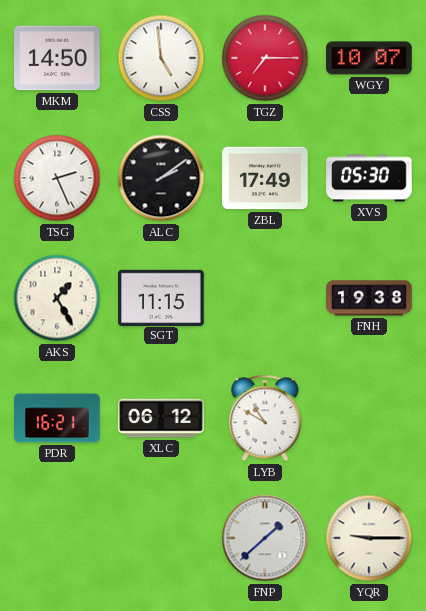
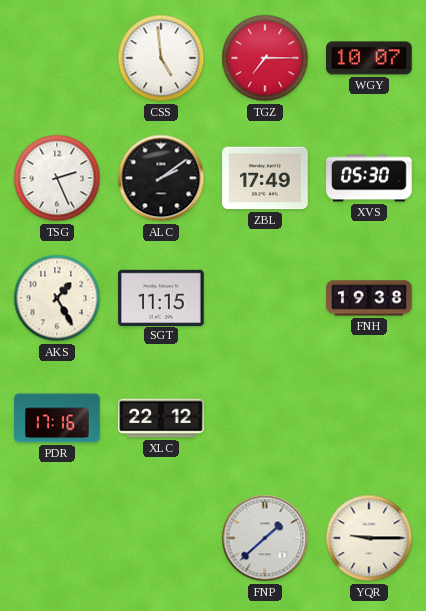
MKM: 14:50 -> none (57, 58)
PDR: 16:21 -> 17:16 (57, 418)
XLC: 06:12 -> 22:12 (161, 418)
LYB: 10:50 -> none (265, 418)
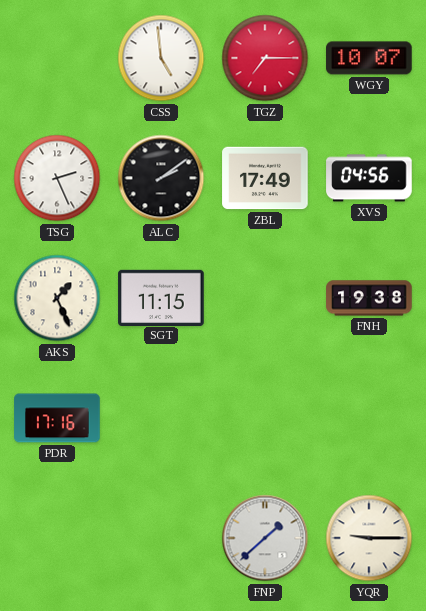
XVS: 05:30 -> 04:56 (369, 178)
AKS: 1:25 -> 1:26 (57, 298)
XLC: 22:12 -> none (161, 418)
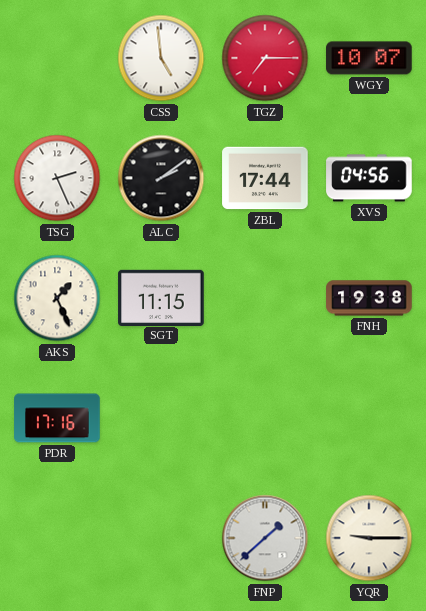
ZBL: 17:49 -> 17:44 (265, 178)
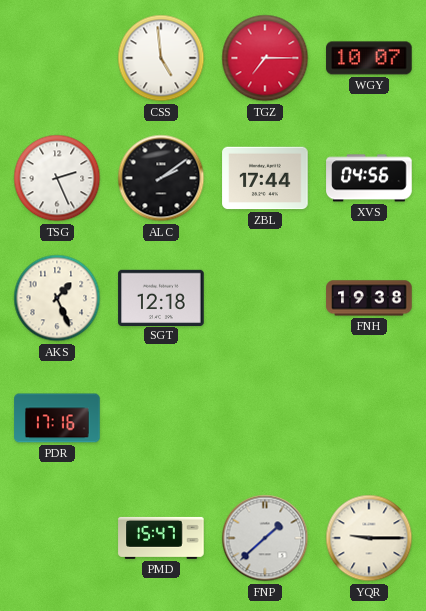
SGT: 11:15 -> 12:18 (161, 297)
PMD: none -> 15:47 (161, 538)
